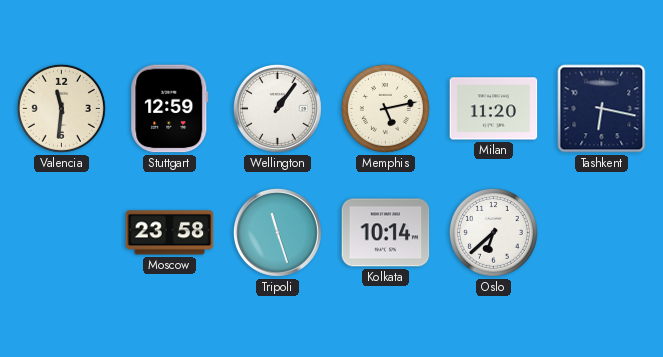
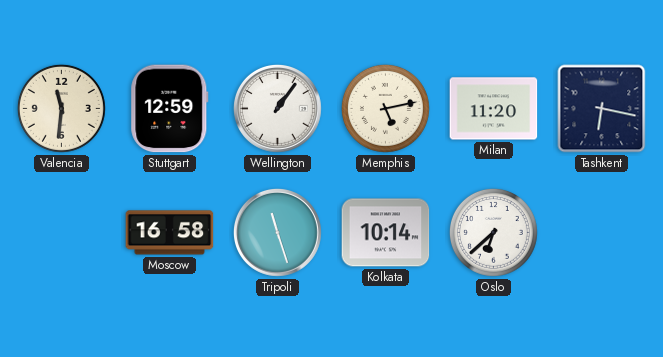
Moscow: 23:58 -> 16:58 (170, 233)
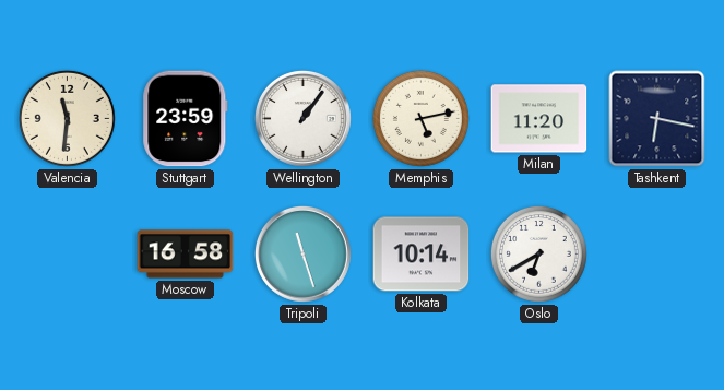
Stuttgart: 12:59 -> 23:59 (186, 119)
Oslo: 6:38 -> 6:40 (538, 253)
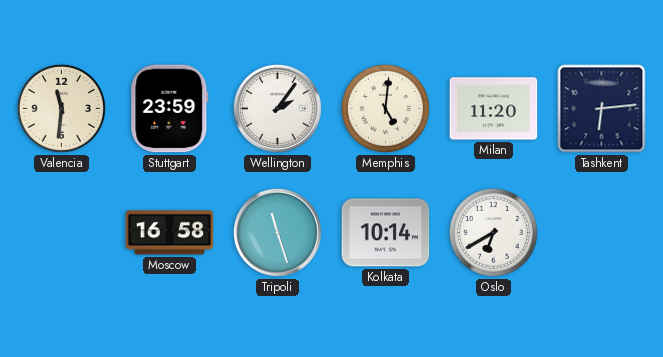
Wellington: 1:06 -> 2:06 (277, 108)
Memphis: 5:13 -> 5:01 (385, 108)
Tashkent: 6:17 -> 6:14 (602, 109)
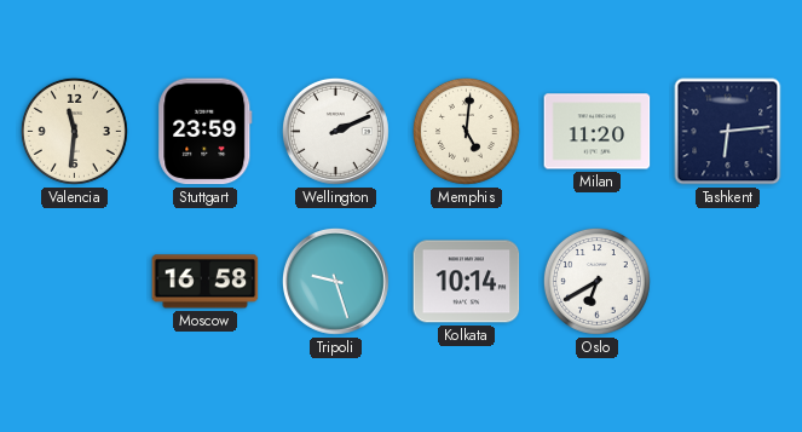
Wellington: 2:06 -> 2:11 (335, 131)
Tripoli: 11:27 -> 9:27 (335, 281)
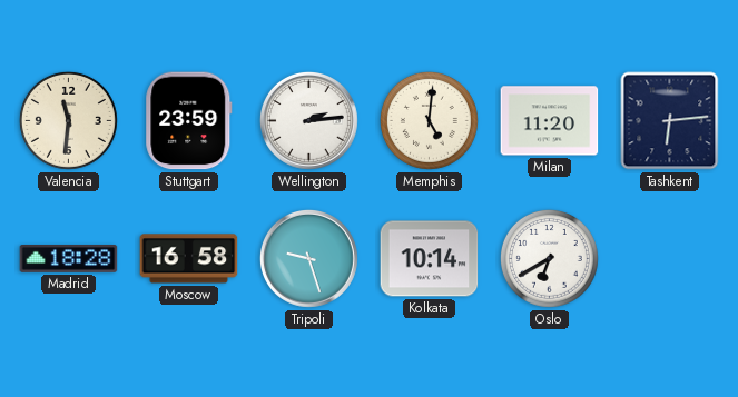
Wellington: 2:11 -> 2:14 (308, 120)
Madrid: none -> 18:28 (69, 259)
